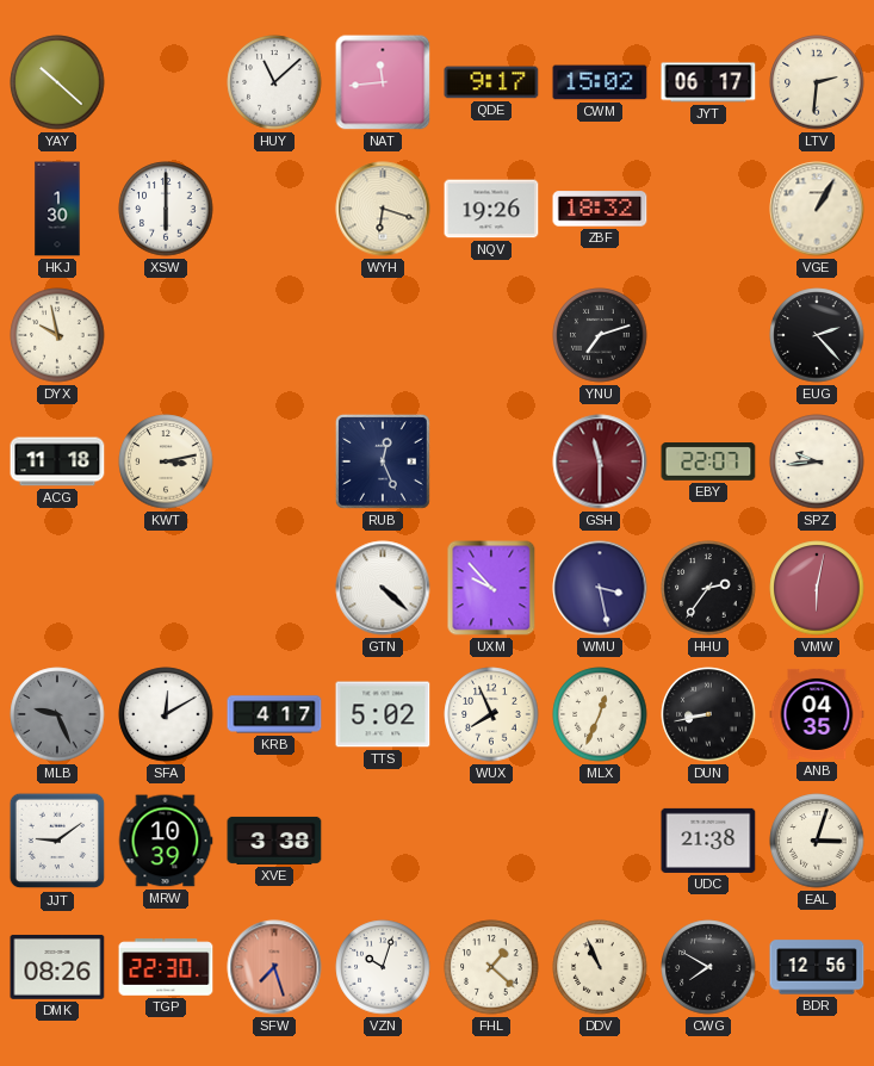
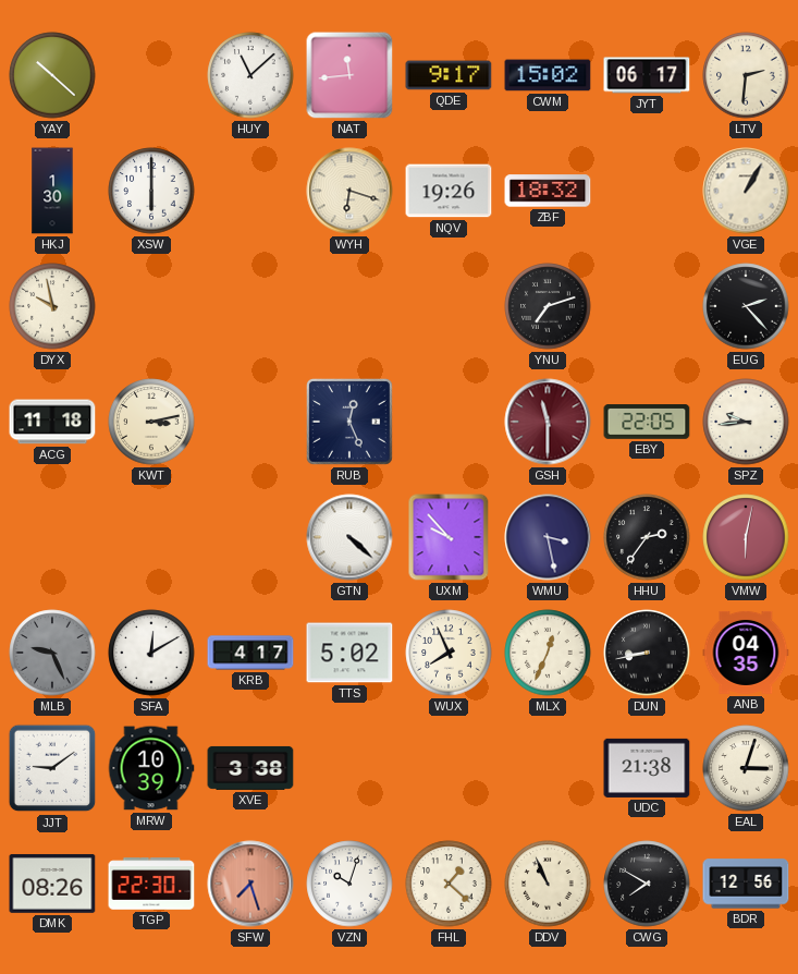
EBY: 22:07 -> 22:05 (647, 422)
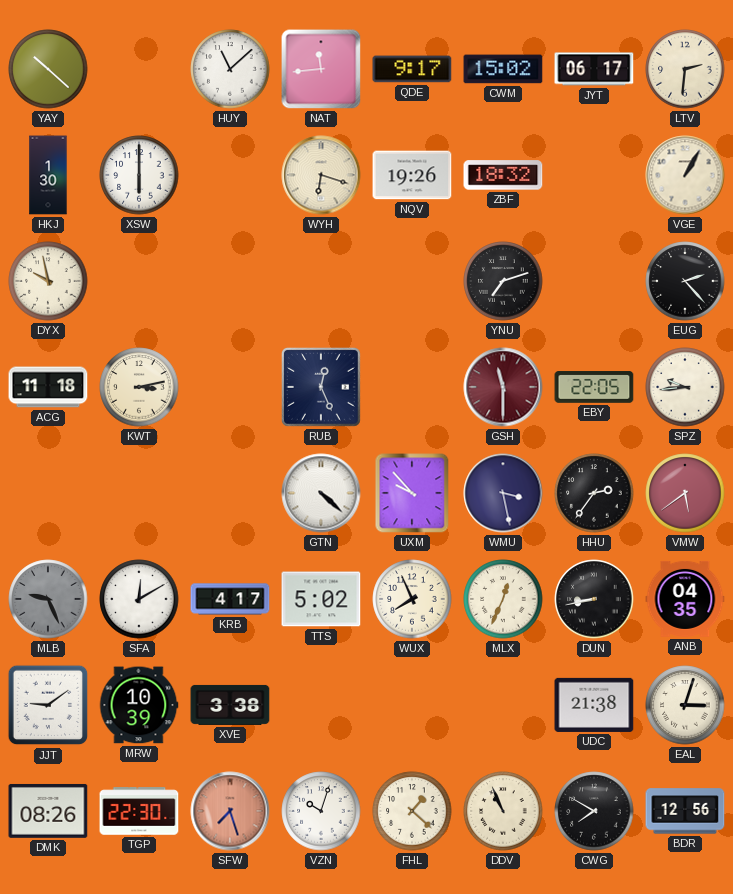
VMW: 6:02 -> 5:39 (685, 493)
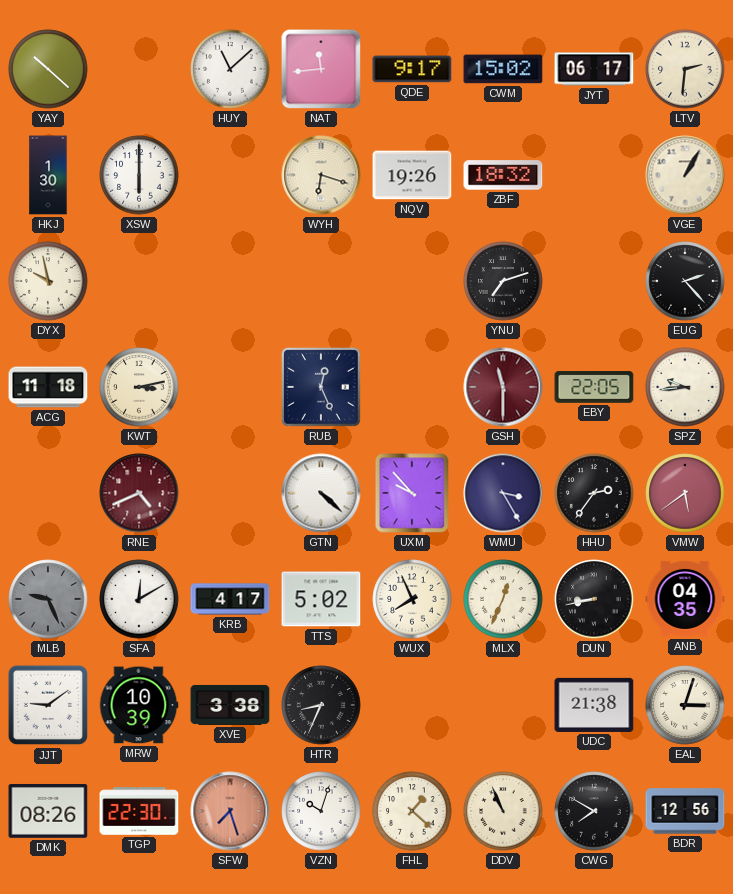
RNE: none -> 4:41 (139, 493)
WMU: 3:28 -> 3:25 (503, 493)
HTR: none -> 8:34 (321, 705)
